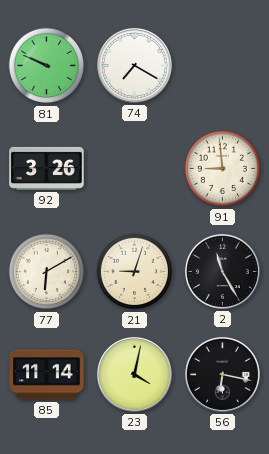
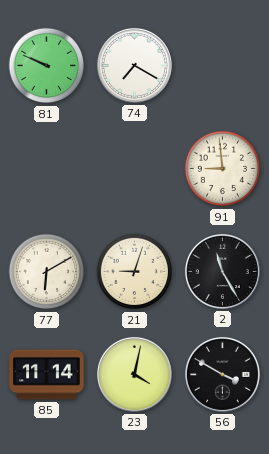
92: 3:26 -> none (47, 168)
56: 6:17 -> 3:50 (222, 374)
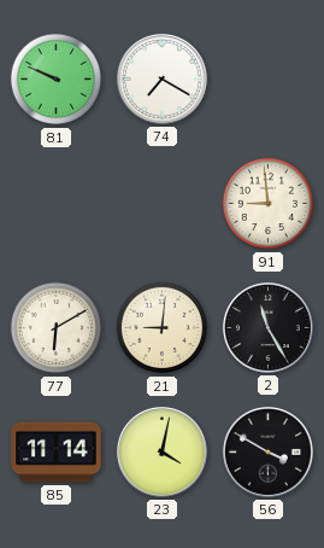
21: 9:03 -> 9:01 (163, 328)
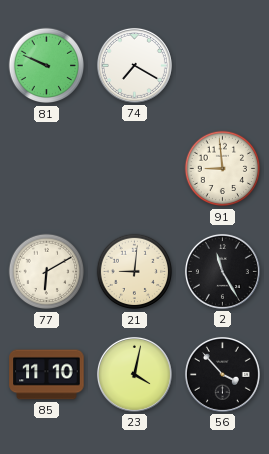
85: 11:14 -> 11:10 (47, 375)
56: 3:50 -> 3:53 (222, 374)
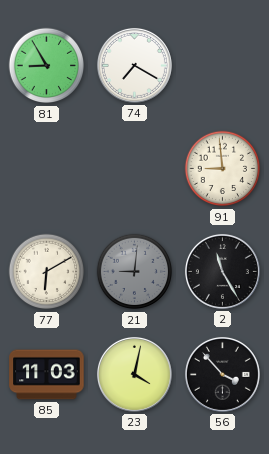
81: 9:49 -> 8:55 (47, 66)
21 dial: cream -> grey (135, 272)
85: 11:10 -> 11:03 (47, 375)
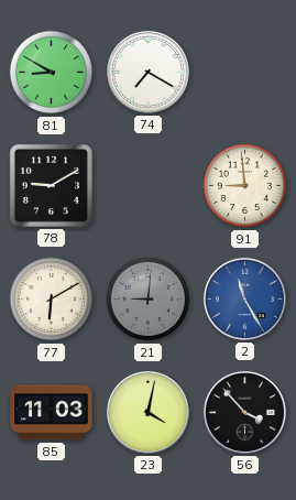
81: 8:55 -> 8:50 (52, 73)
78: none -> 9:10 (51, 185)
2 dial: black -> blue (244, 298)
